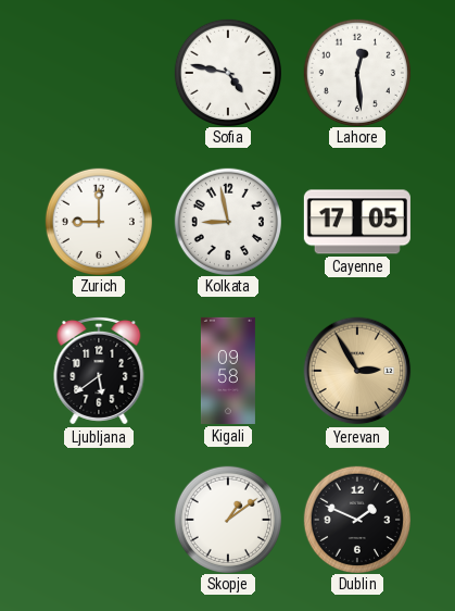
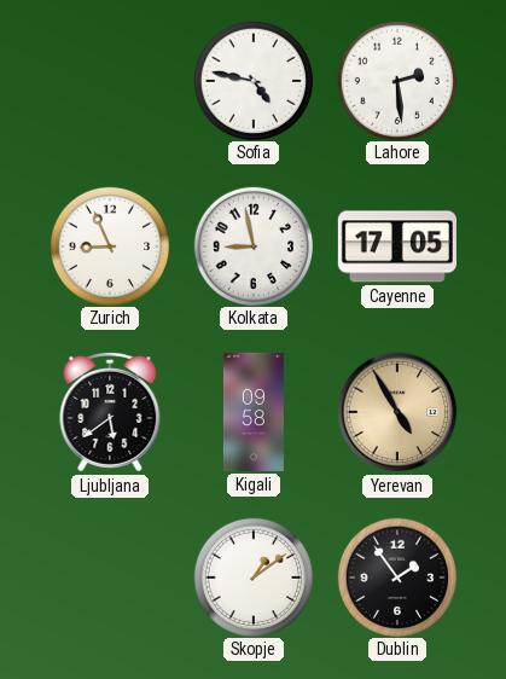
Lahore: 12:29 -> 2:29 (396, 80)
Zurich: 9:00 -> 8:56 (109, 245)
Yerevan: 2:55 -> 4:55 (397, 412)
Dublin: 1:49 -> 1:54 (396, 576)
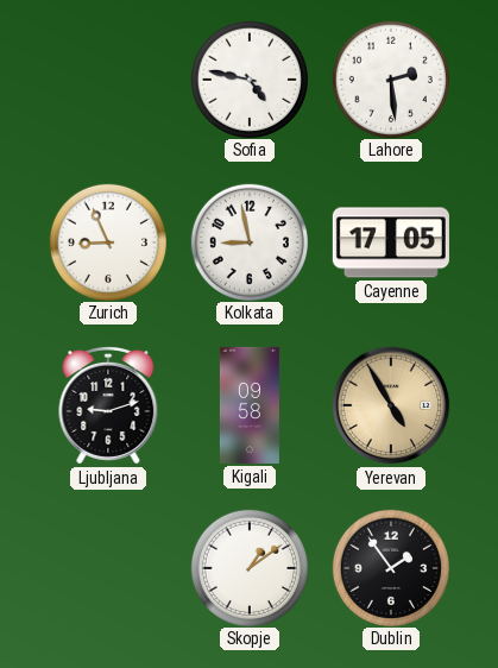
Ljubljana: 5:39 -> 9:12 (108, 405)
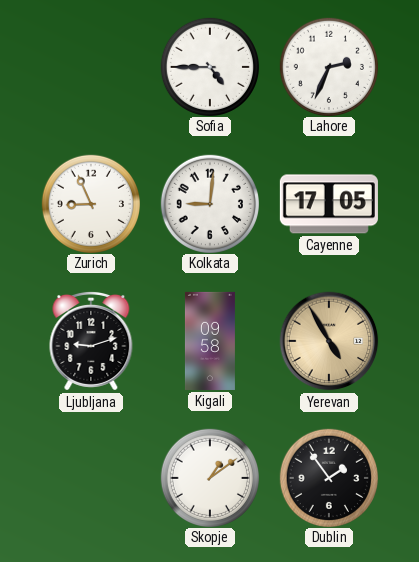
Sofia: 4:47 -> 4:45 (209, 66)
Lahore: 2:29 -> 2:34 (328, 66)
Kolkata: 8:58 -> 9:01 (209, 203)
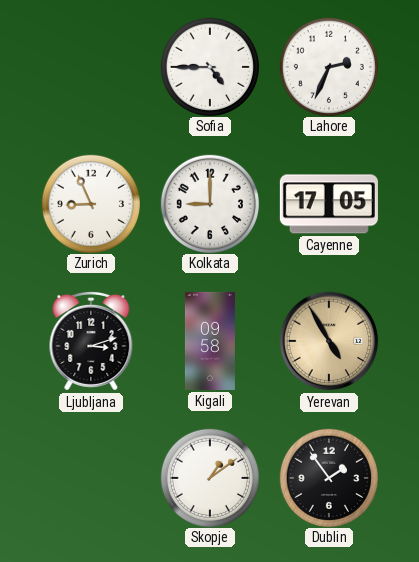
Kolkata: 9:01 -> 9:00 (209, 203)
Ljubljana: 9:12 -> 3:12 (91, 341)
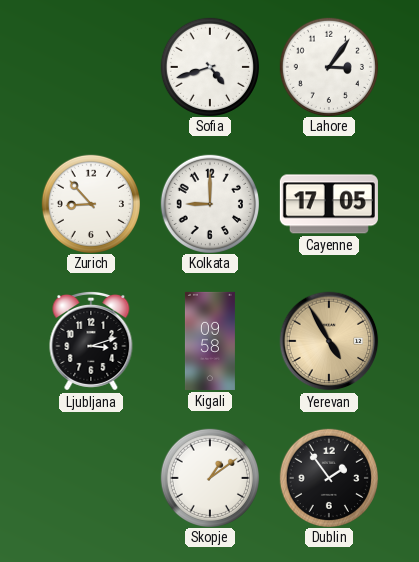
Sofia: 4:45 -> 4:42 (209, 66)
Lahore: 2:34 -> 3:06 (328, 66)
Zurich: 8:56 -> 8:53 (90, 203)
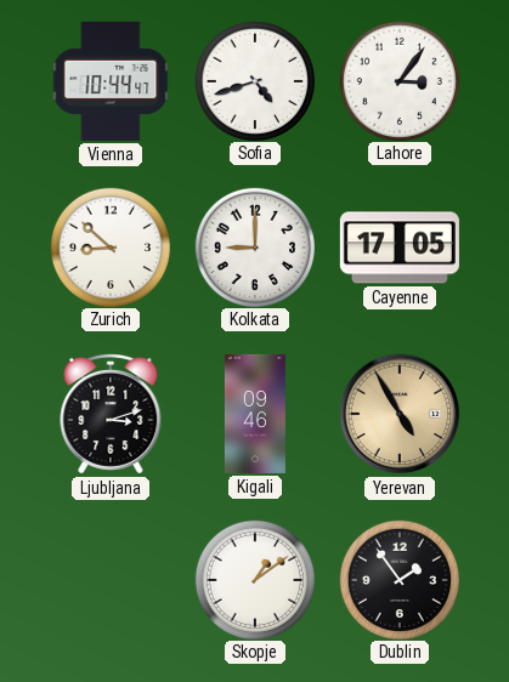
Vienna: none -> 10:44 (111, 81)
Zurich: 8:53 -> 8:52 (109, 246)
Kigali: 09:58 -> 09:46 (255, 414)
